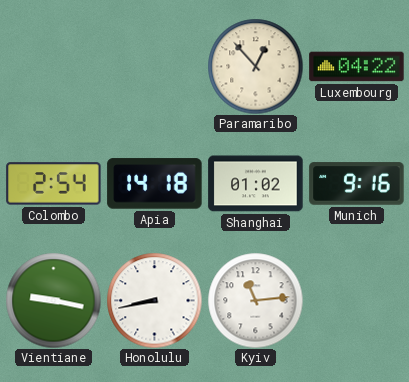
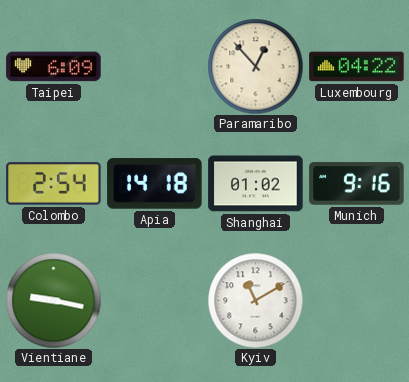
Taipei: none -> 6:09 (54, 67)
Honolulu: 8:43 -> none (154, 300)
Kyiv: 11:14 -> 11:10 (255, 300)
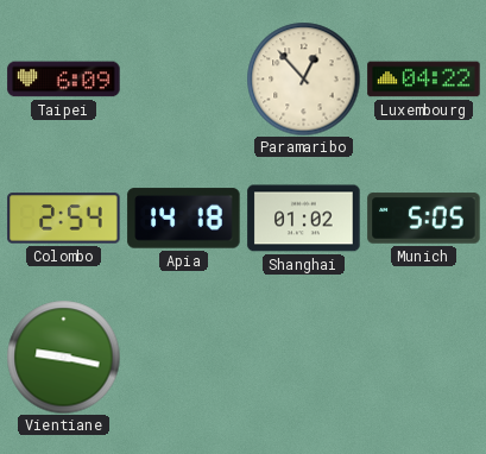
Munich: 9:16 -> 5:05 (424, 219)
Kyiv: 11:10 -> none (255, 300)
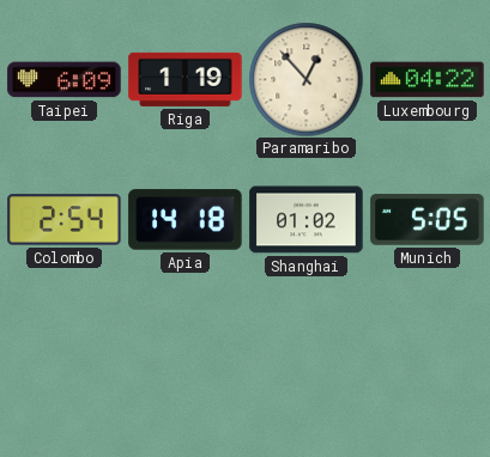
Riga: none -> 1:19 (186, 79)
Vientiane: 9:17 -> none (63, 357)
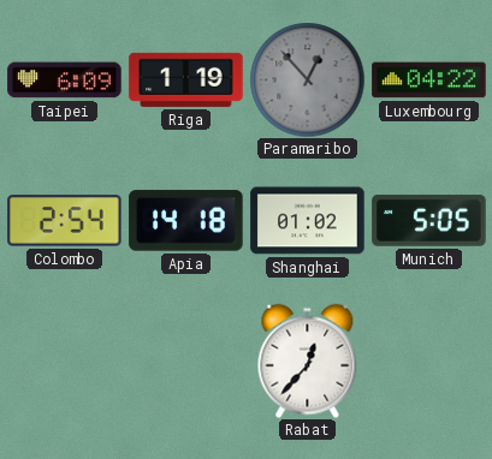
Paramaribo dial: cream -> grey (307, 79)
Rabat: none -> 12:37 (308, 360)
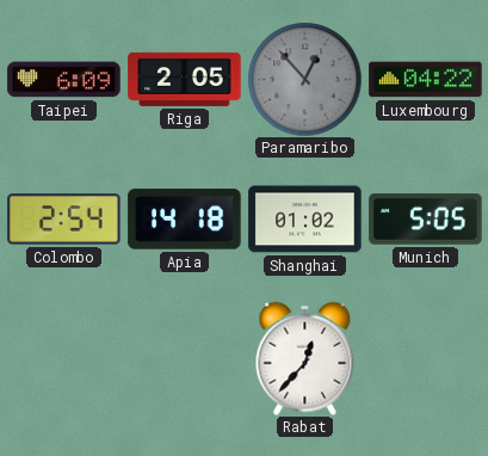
Riga: 1:19 -> 2:05 (185, 79)
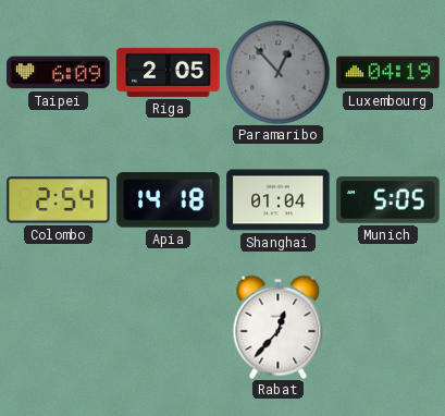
Luxembourg: 04:22 -> 04:19 (388, 73)
Shanghai: 01:02 -> 01:04 (279, 200)
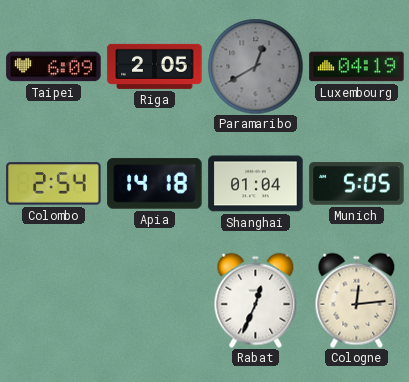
Paramaribo: 12:53 -> 12:40 (255, 66)
Rabat: 12:37 -> 12:34 (256, 300)
Cologne: none -> 12:14 (357, 300)
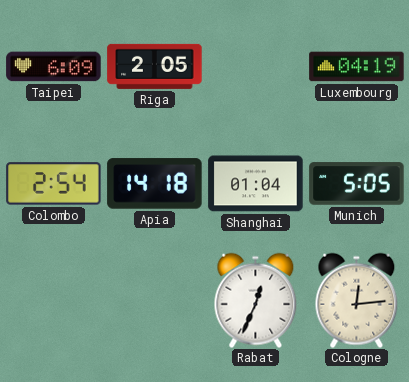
Paramaribo: 12:40 -> none (255, 66)
